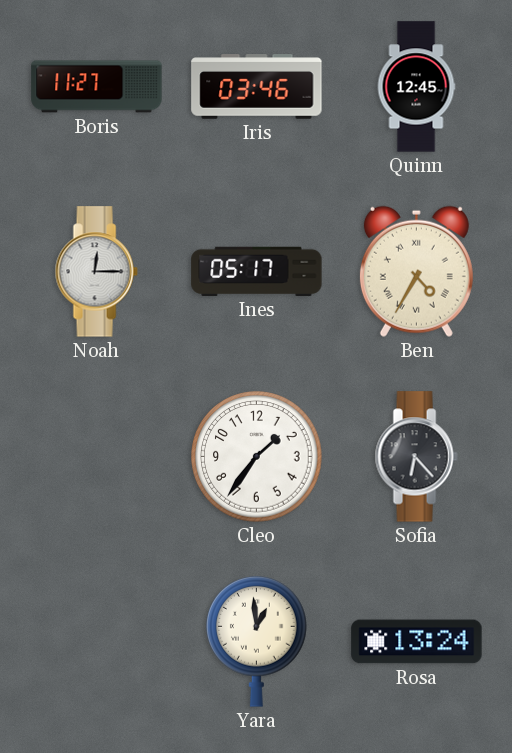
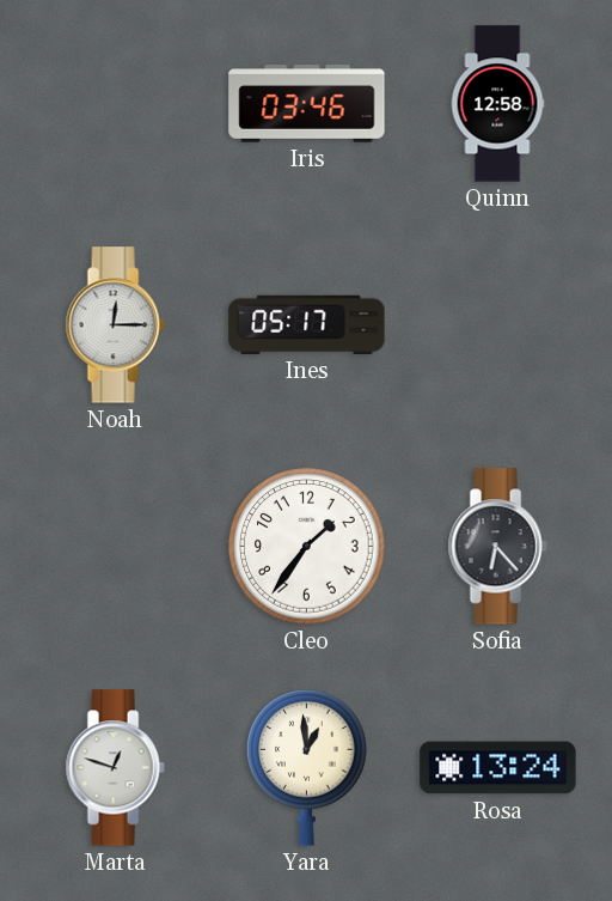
Boris: 11:27 -> none (97, 87)
Quinn: 12:45 -> 12:58 (497, 104)
Ben: 4:35 -> none (416, 271)
Marta: none -> 12:48 (115, 768)
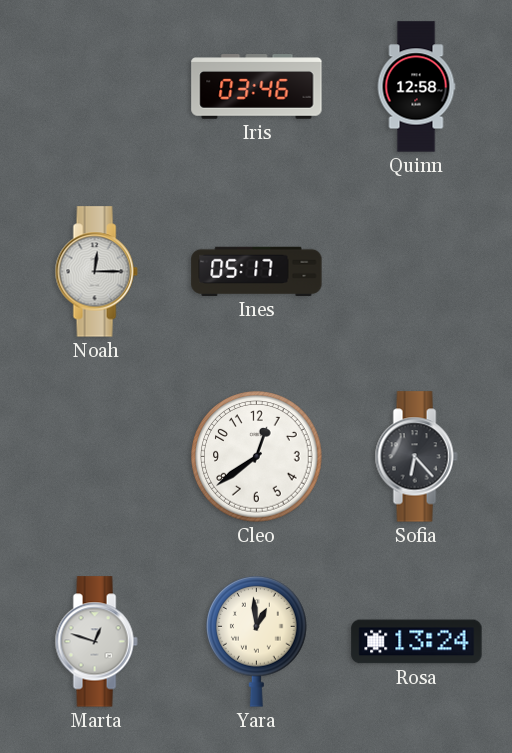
Cleo: 1:36 -> 12:39 (257, 457)
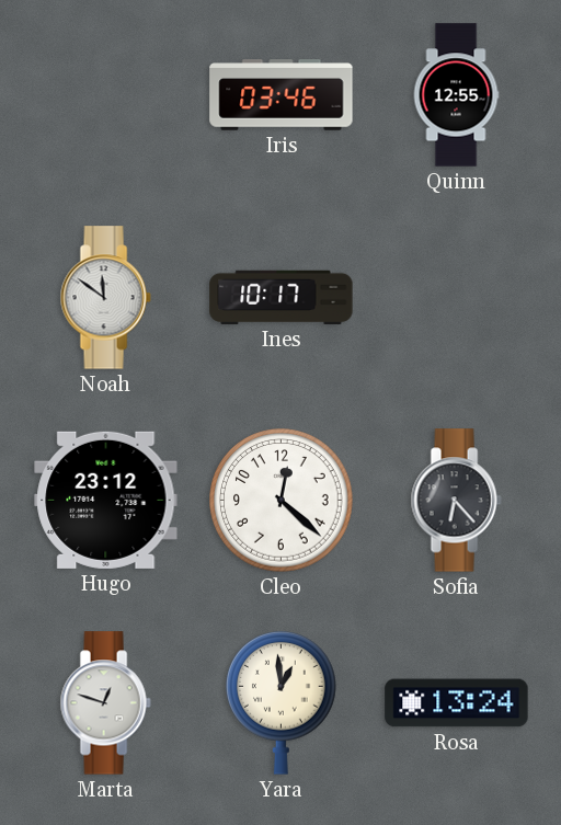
Quinn: 12:58 -> 12:55 (456, 95)
Noah: 12:15 -> 11:51 (105, 298)
Ines: 05:17 -> 10:17 (282, 297)
Hugo: none -> 23:12 (106, 500)
Cleo: 12:39 -> 12:22 (282, 501)
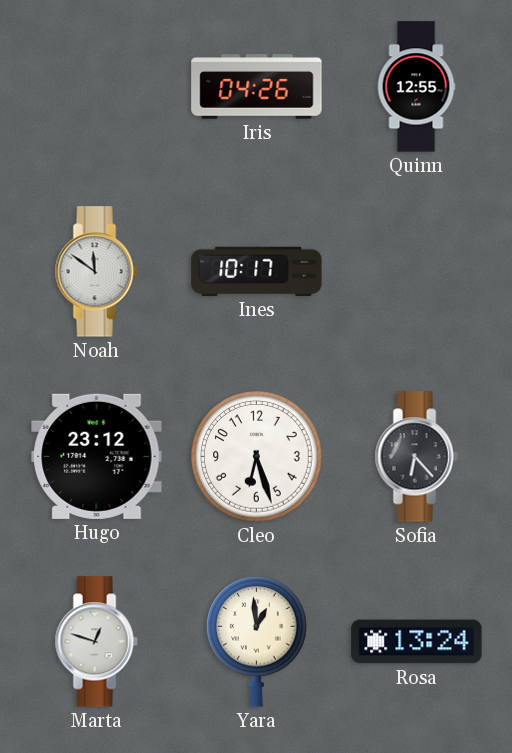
Iris: 03:46 -> 04:26 (257, 87)
Cleo: 12:22 -> 6:27 (257, 457)
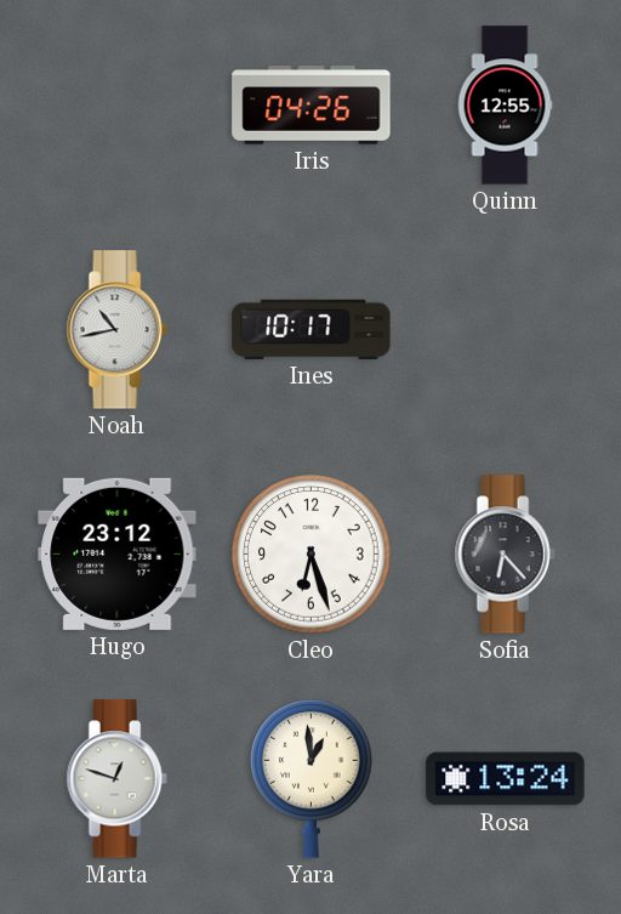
Noah: 11:51 -> 10:43 (116, 330)
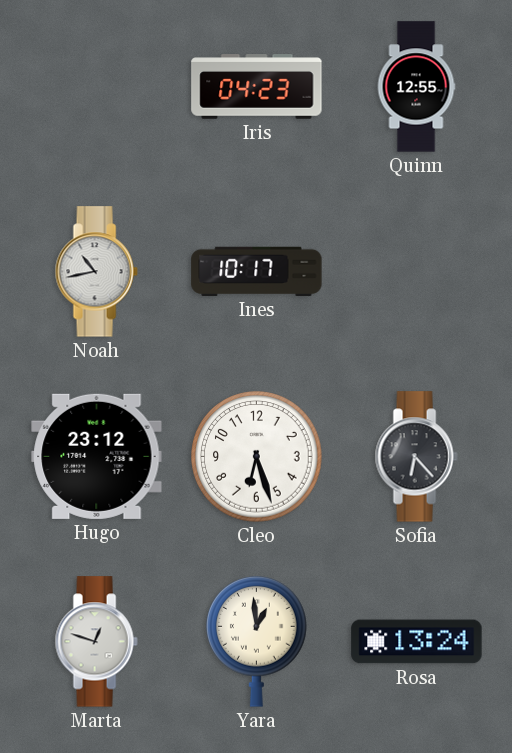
Iris: 04:26 -> 04:23 (257, 87)
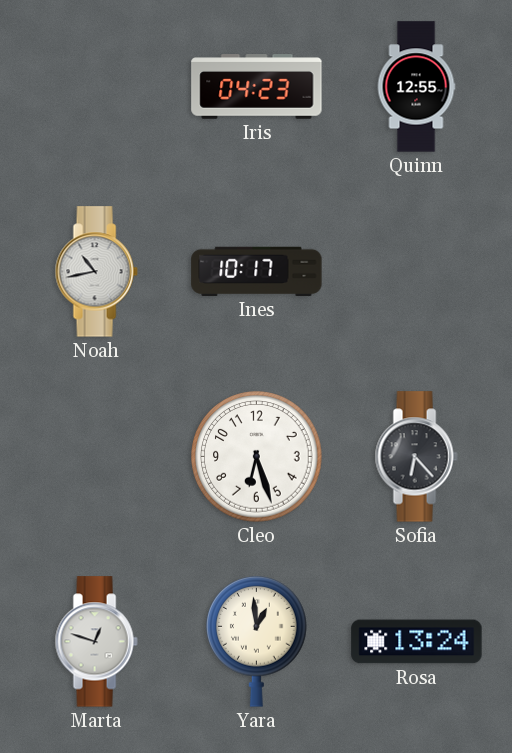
Hugo: 23:12 -> none (97, 456)
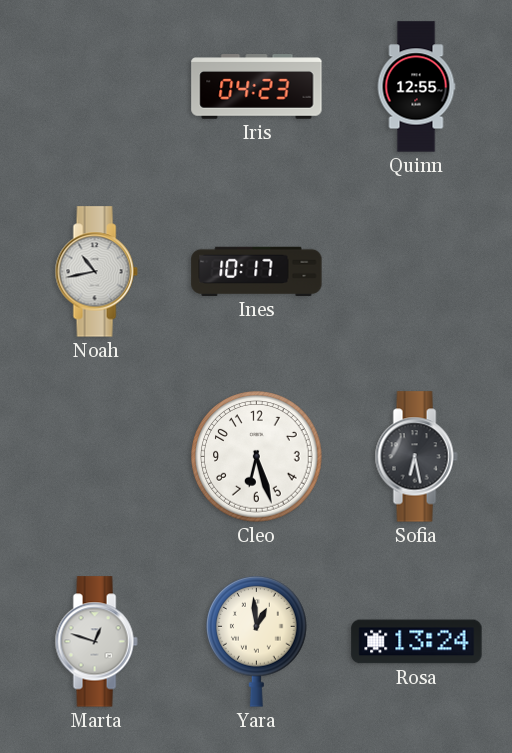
Sofia: 6:23 -> 6:28 (416, 457)
